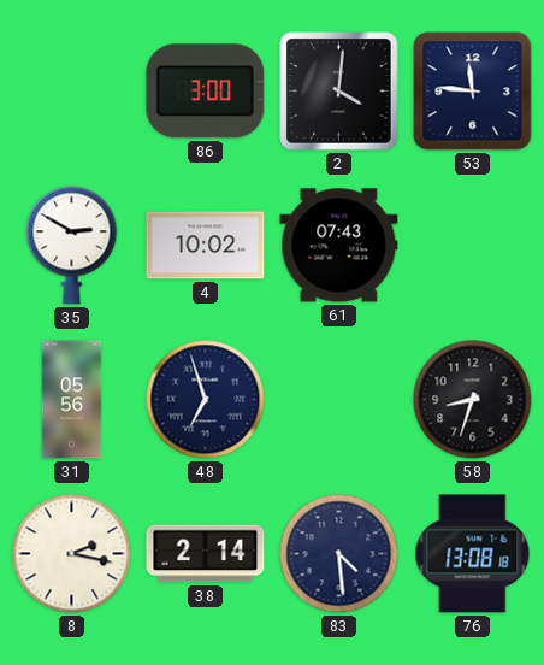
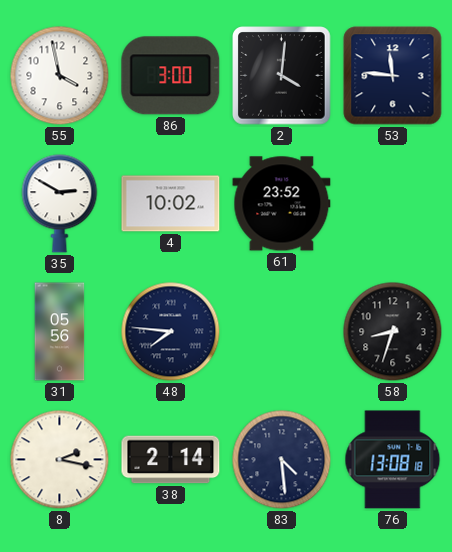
55: none -> 3:58 (60, 76)
61: 07:43 -> 23:52 (282, 204)
48: 6:57 -> 7:46 (171, 332)
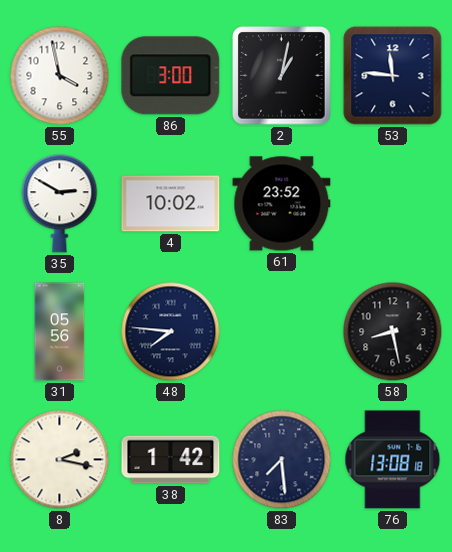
2: 4:01 -> 1:02 (282, 76)
58: 8:33 -> 8:28 (393, 332)
38: 2:14 -> 1:42 (171, 460)
83: 4:29 -> 7:29 (282, 460)
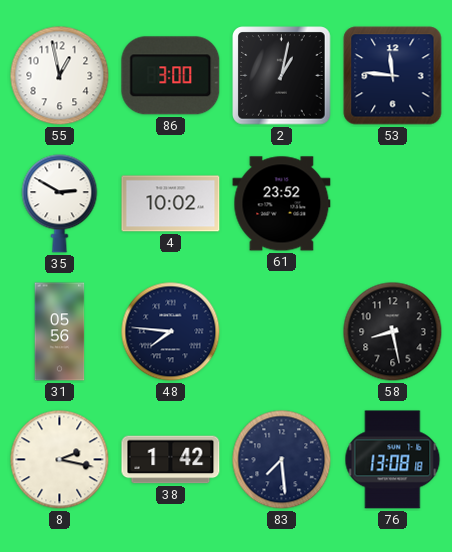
55: 3:58 -> 12:58 (60, 76)
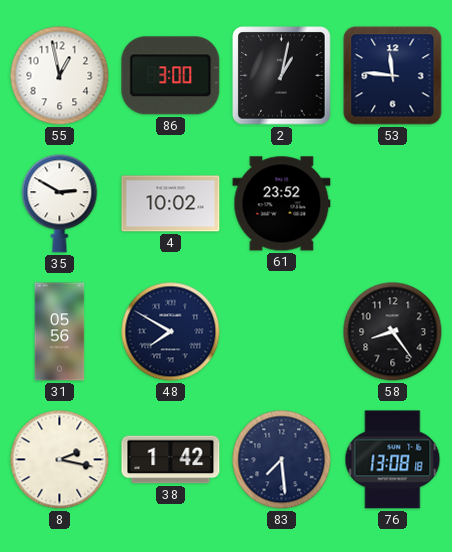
48: 7:46 -> 7:50 (171, 332)
58: 8:28 -> 8:24 (393, 332)
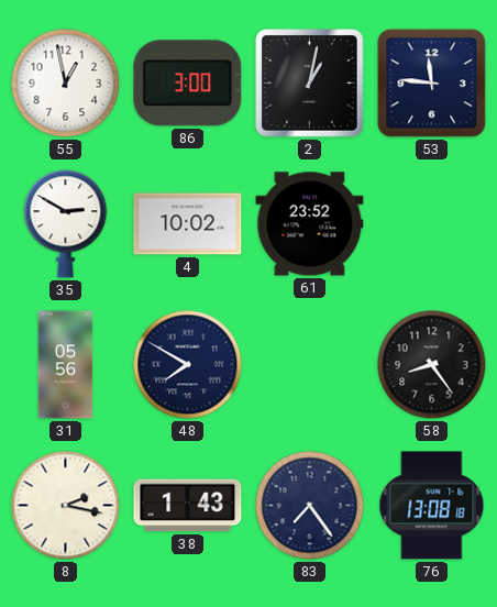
38: 1:42 -> 1:43 (188, 506)
83: 7:29 -> 7:24 (310, 506)
